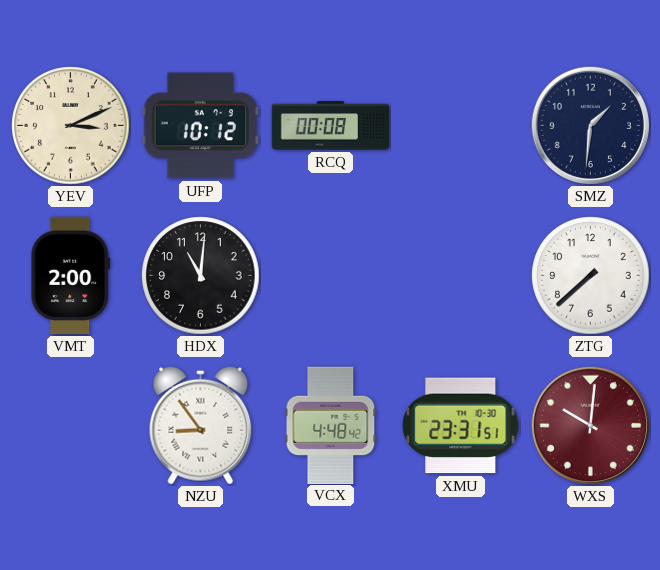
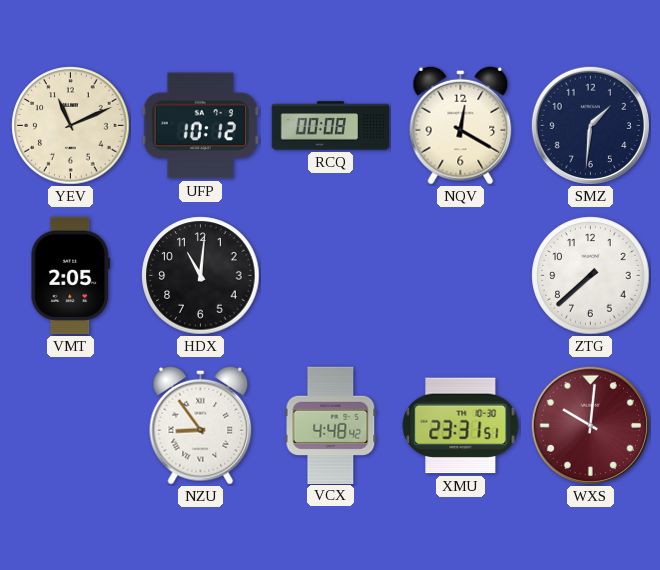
YEV: 3:11 -> 11:11 (71, 126)
NQV: none -> 12:20 (461, 125)
VMT: 2:00 -> 2:05 (70, 276)
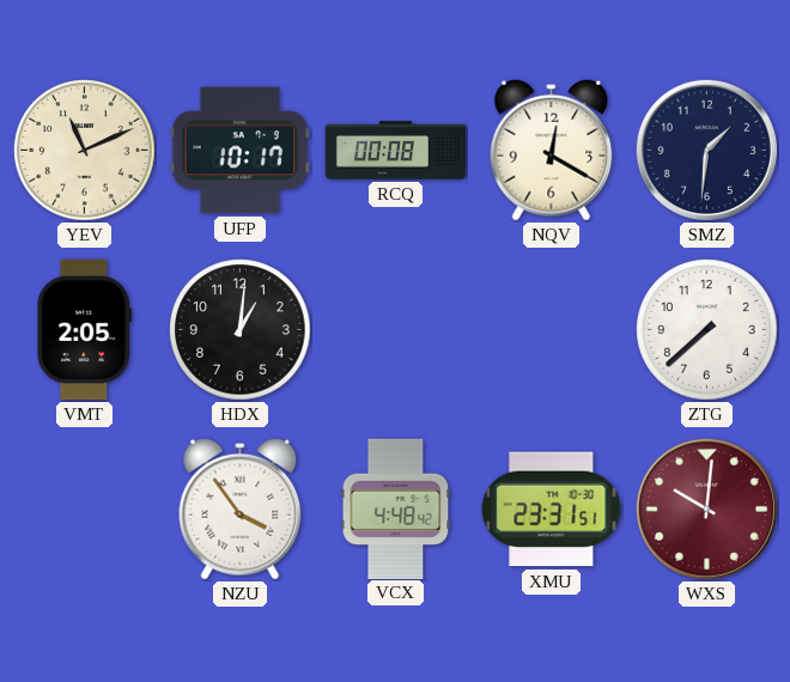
UFP: 10:12 -> 10:17 (239, 151)
HDX: 11:01 -> 1:01 (241, 330)
NZU: 8:54 -> 3:54 (241, 509)
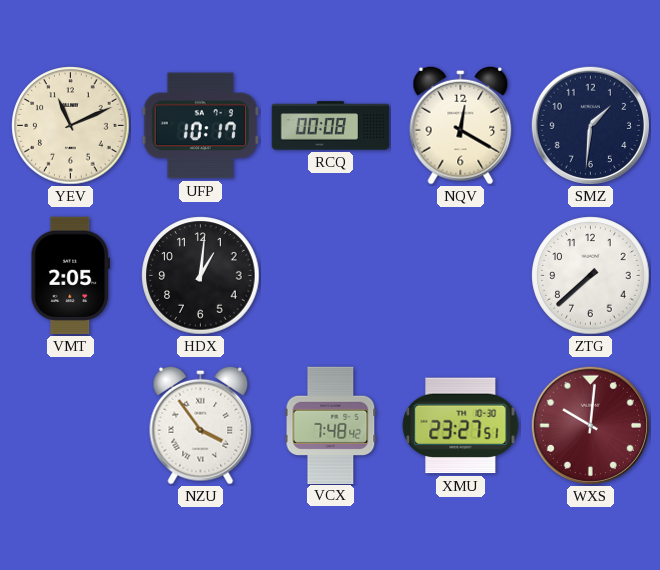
VCX: 4:48 -> 7:48 (331, 425)
XMU: 23:31 -> 23:27 (461, 426)
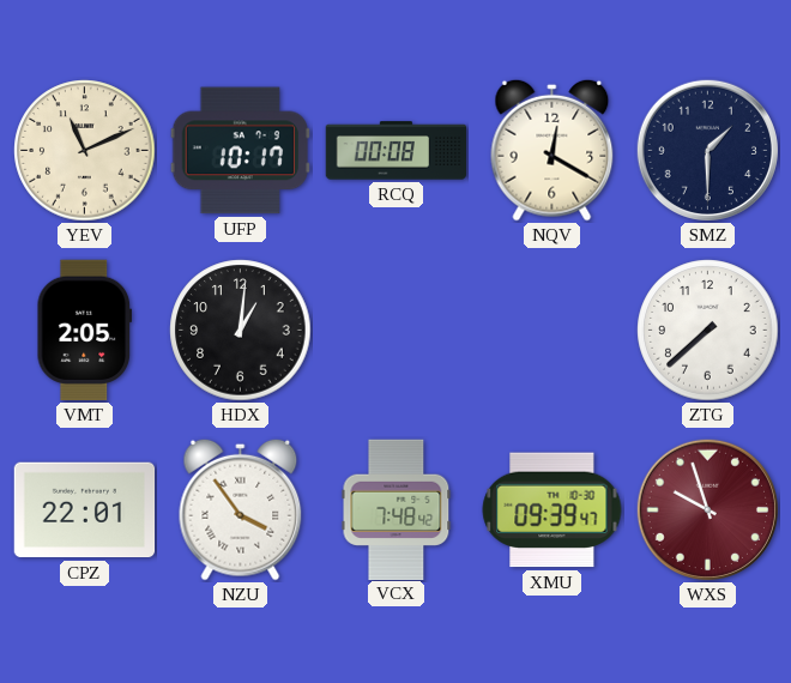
SMZ: 1:31 -> 1:30 (707, 150)
CPZ: none -> 22:01 (85, 510)
XMU: 23:27 -> 09:39 (553, 510)
WXS: 10:01 -> 9:57 (707, 509)
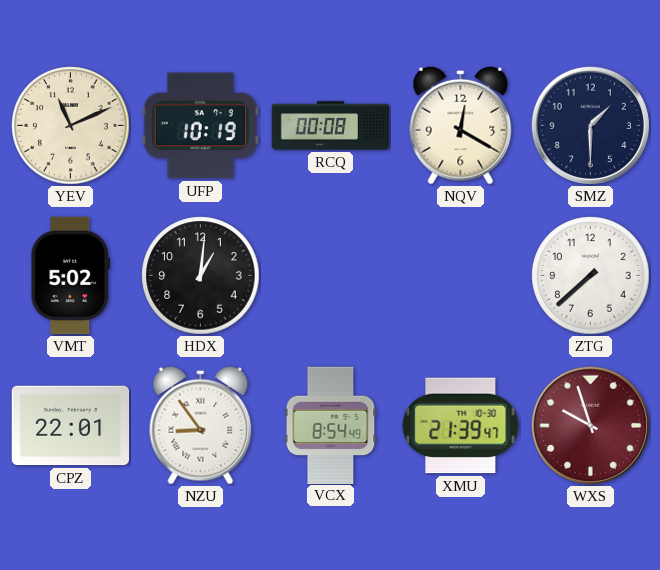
UFP: 10:17 -> 10:19 (200, 126)
VMT: 2:05 -> 5:02 (70, 276)
NZU: 3:54 -> 8:54 (201, 425)
VCX: 7:48 -> 8:54 (331, 425)
XMU: 09:39 -> 21:39 (461, 426)
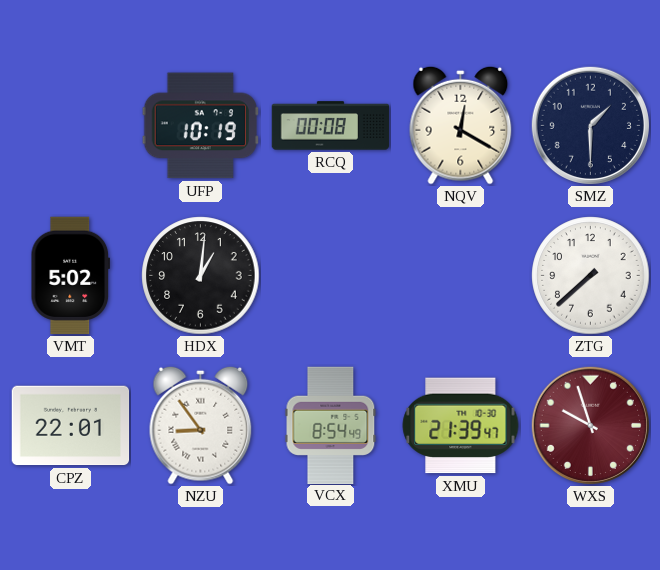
YEV: 11:11 -> none (71, 126)
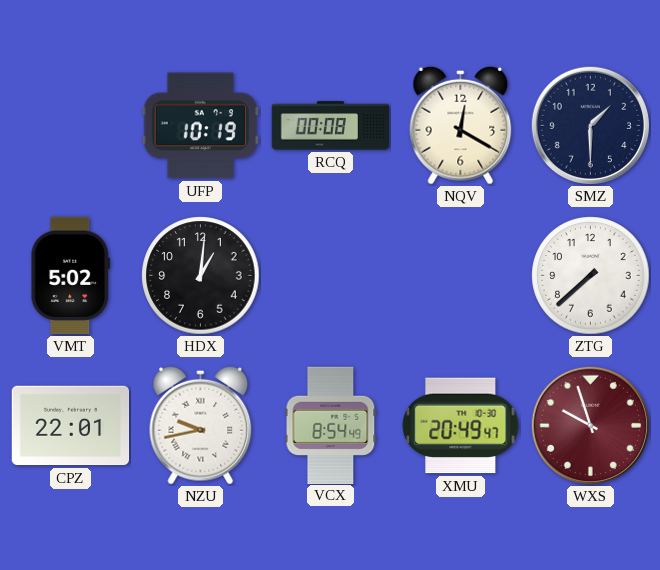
NZU: 8:54 -> 9:43 (201, 425)
XMU: 21:39 -> 20:49 (461, 426)
